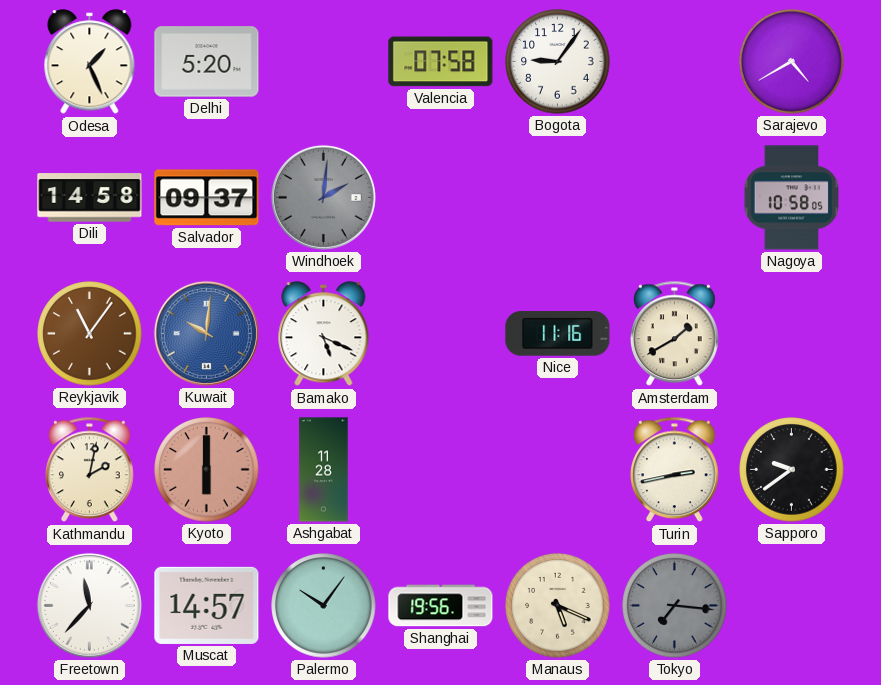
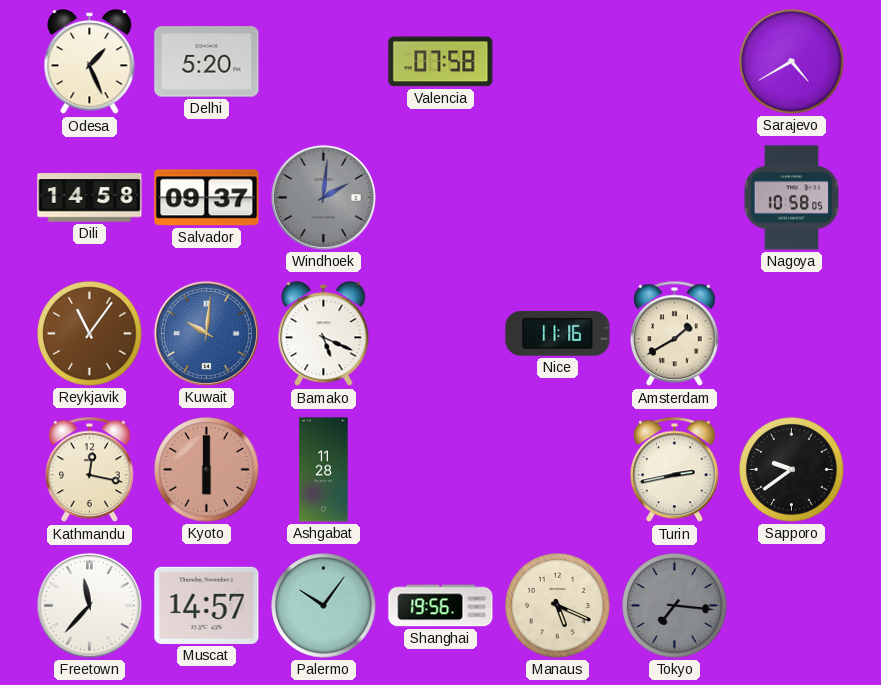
Bogota: 9:06 -> none (558, 62)
Kathmandu: 2:02 -> 12:17 (90, 470)
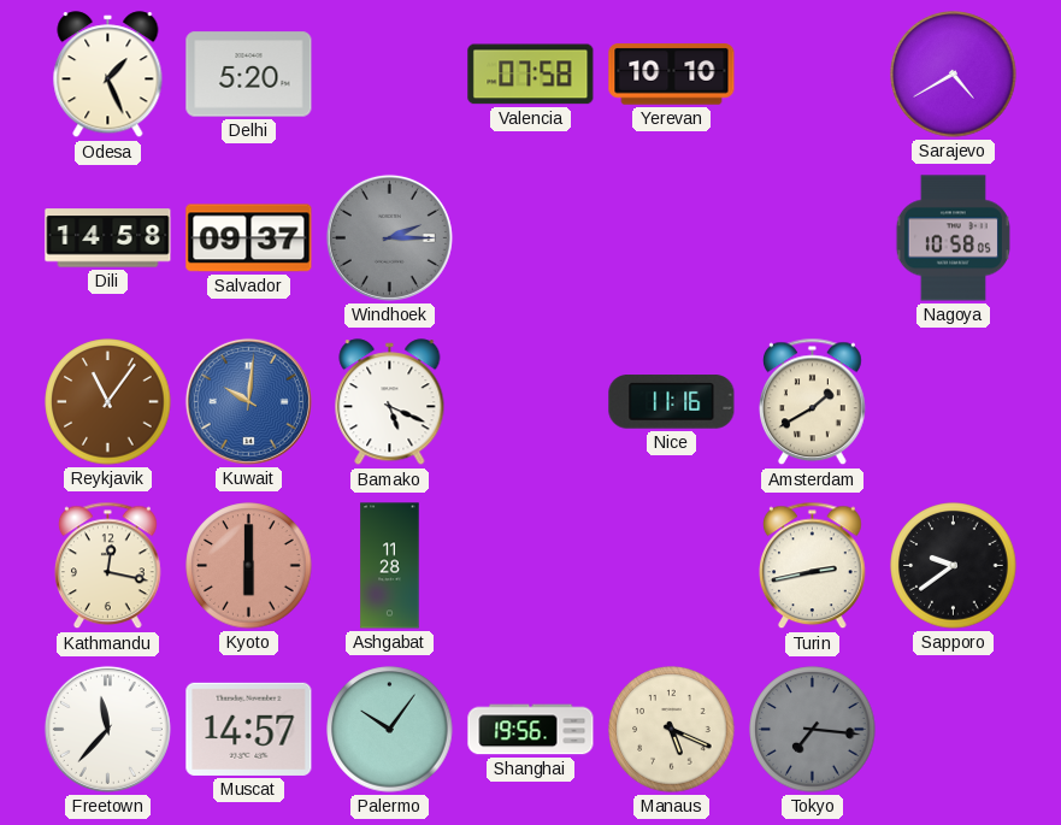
Yerevan: none -> 10:10 (672, 75)
Windhoek: 2:01 -> 2:15 (389, 237)
